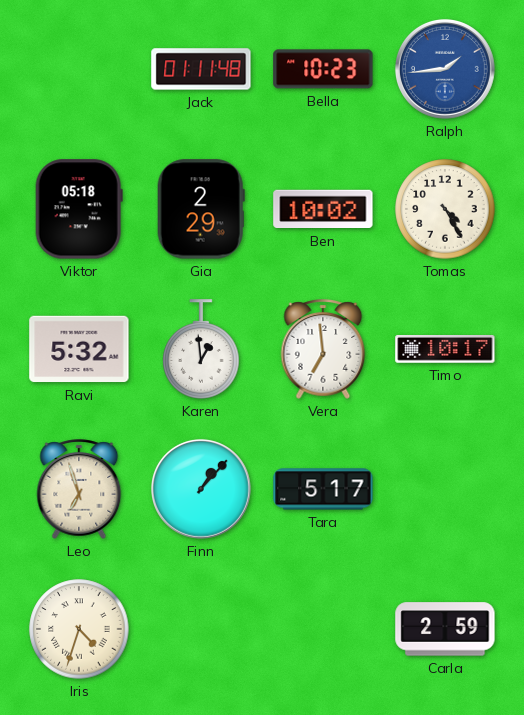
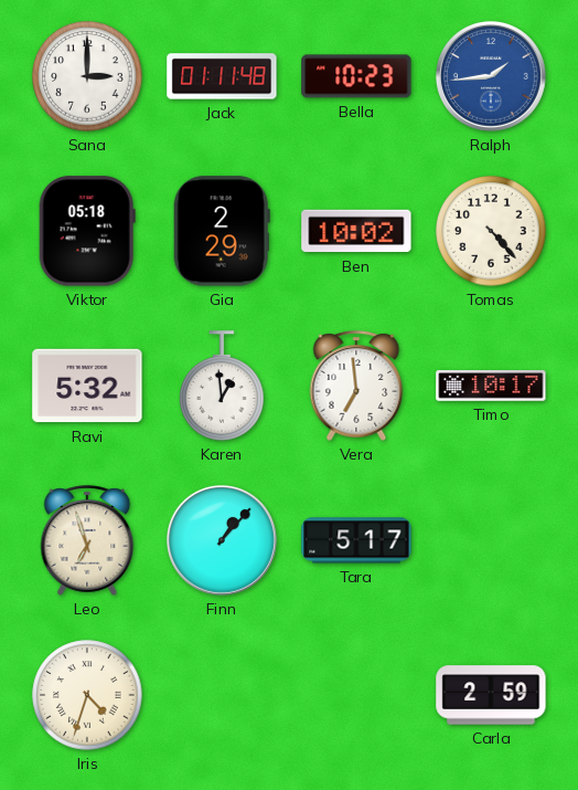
Sana: none -> 3:00 (87, 76)
Tomas: 4:25 -> 4:23 (491, 231)
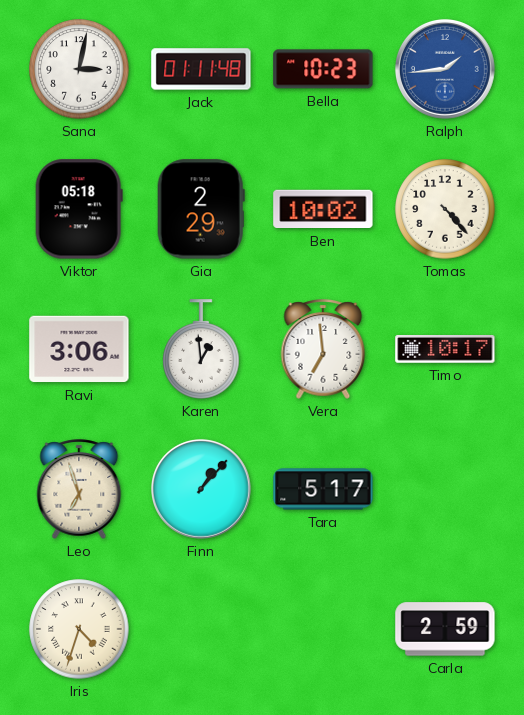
Sana: 3:00 -> 3:02 (79, 69)
Ravi: 5:32 -> 3:06 (79, 349)
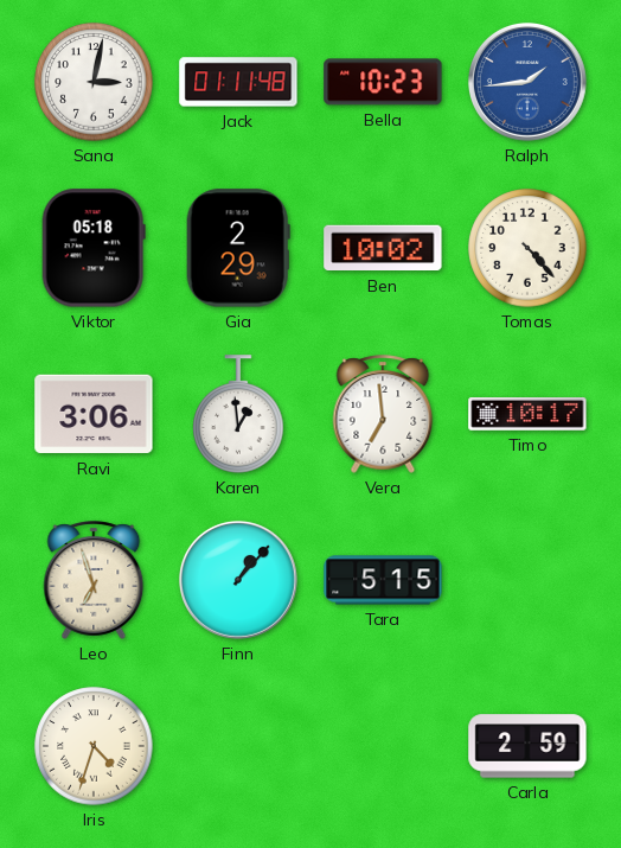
Tara: 5:17 -> 5:15 (383, 580)
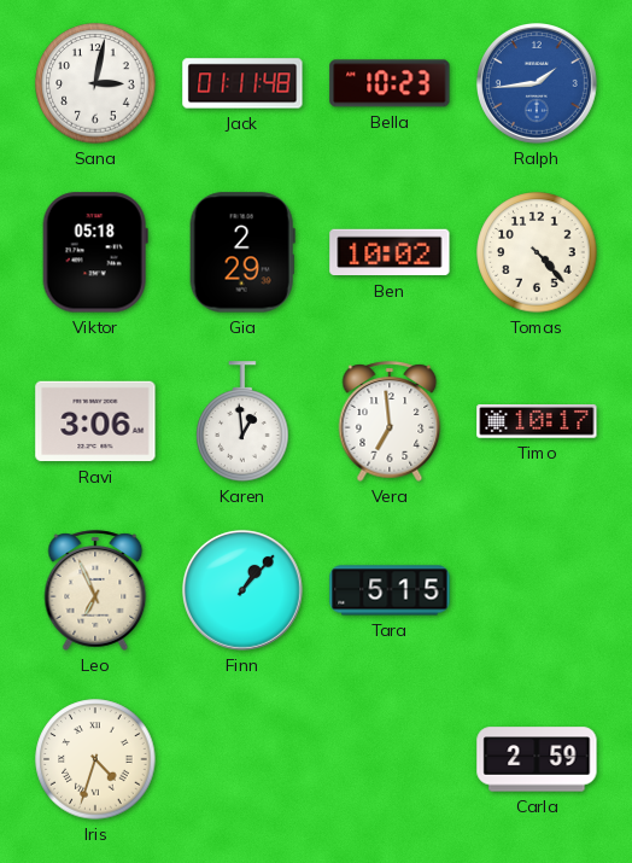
Leo: 6:57 -> 6:56 (95, 590)
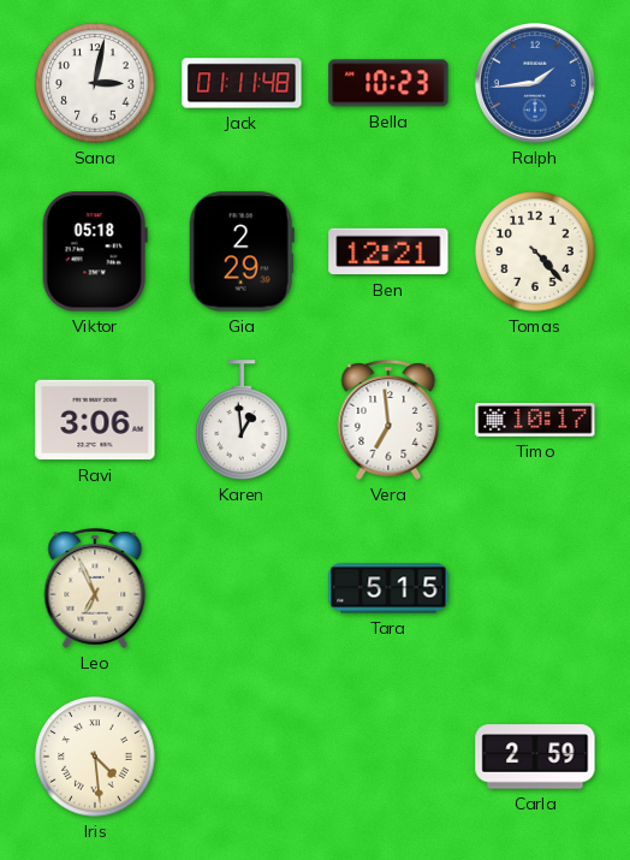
Ben: 10:02 -> 12:21 (388, 251)
Finn: 1:07 -> none (242, 590)
Iris: 4:33 -> 4:29 (95, 757)
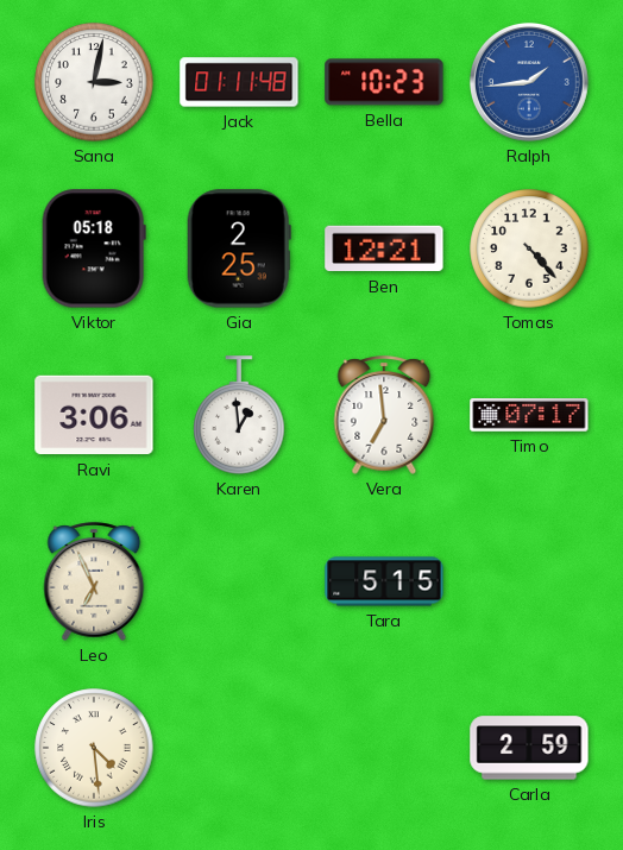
Gia: 2:29 -> 2:25 (239, 248)
Timo: 10:17 -> 07:17 (529, 416)
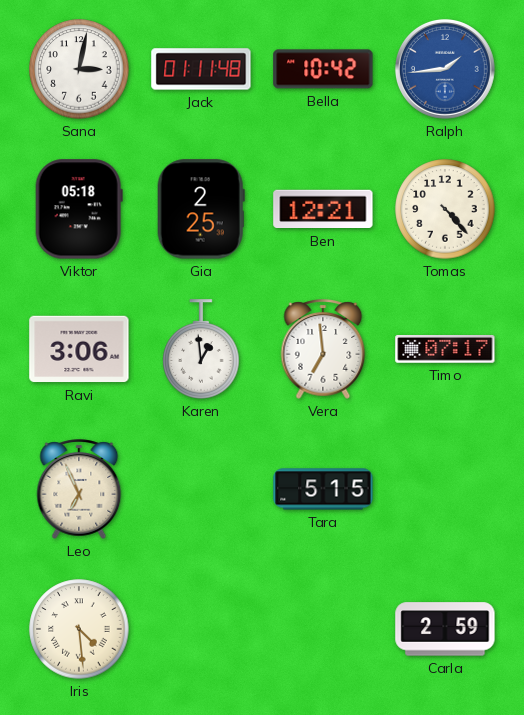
Bella: 10:23 -> 10:42 (323, 69)
